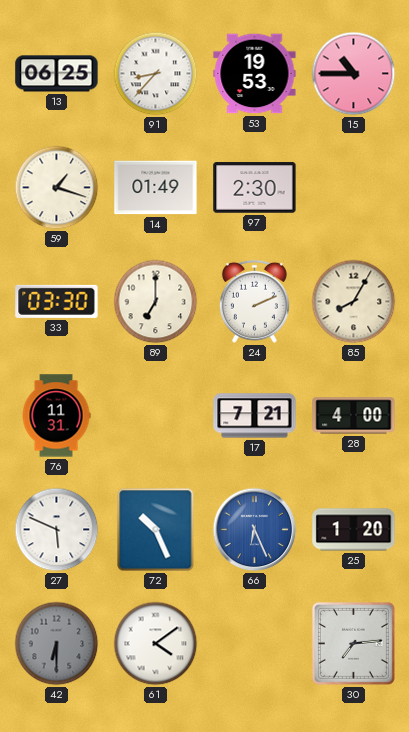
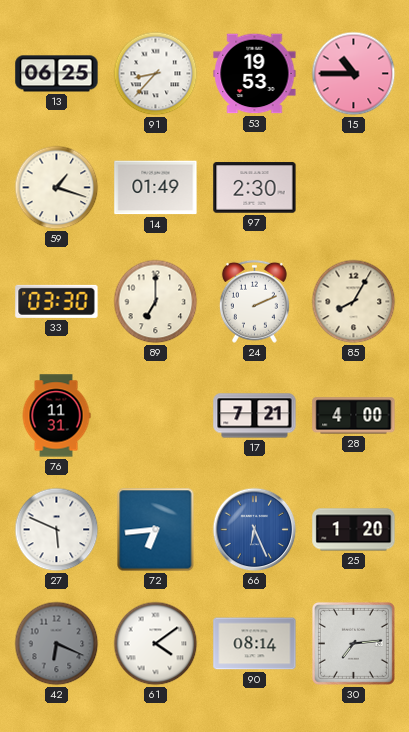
72: 10:26 -> 6:44 (156, 530)
42: 6:30 -> 6:19 (57, 644)
90: none -> 08:14 (255, 644)
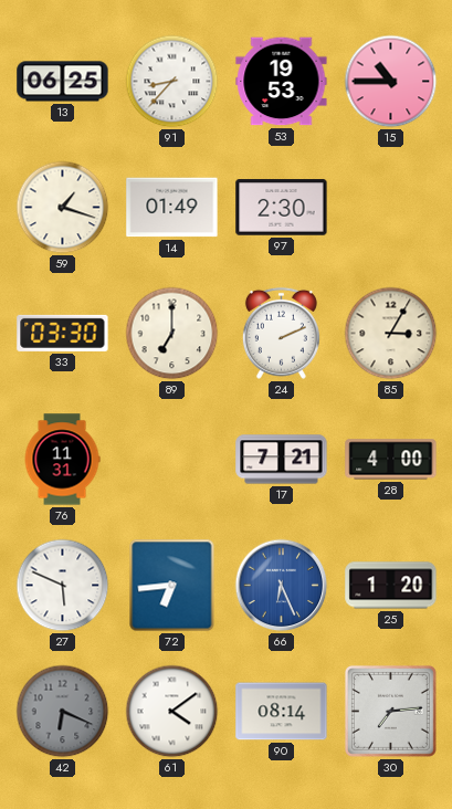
85: 8:05 -> 3:05 (391, 334)
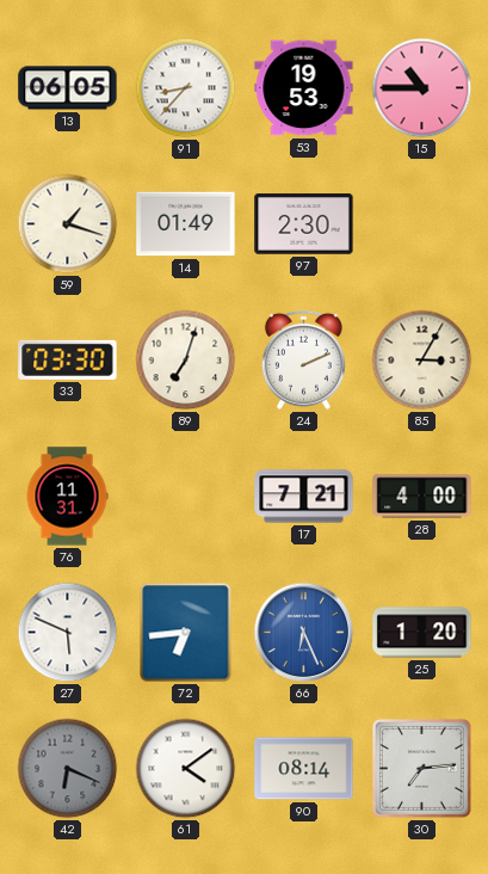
13: 06:25 -> 06:05 (68, 88)
89: 7:00 -> 7:03 (186, 361)
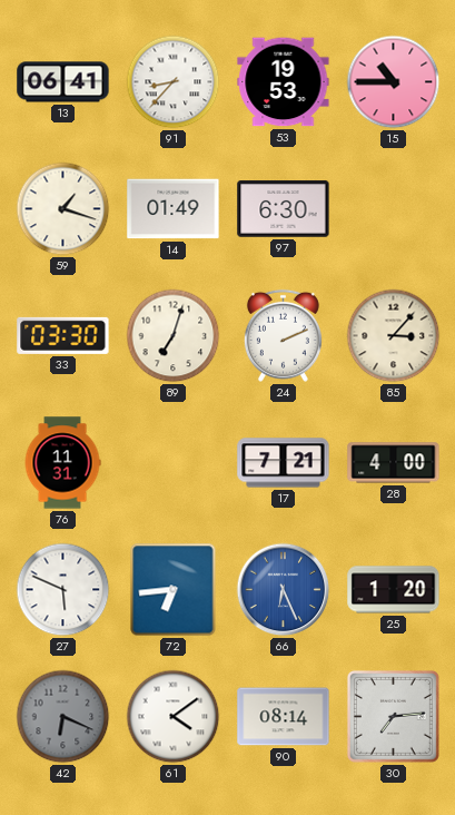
13: 06:05 -> 06:41 (63, 82)
97: 2:30 -> 6:30 (284, 209)
85: 3:05 -> 3:07 (394, 336)
